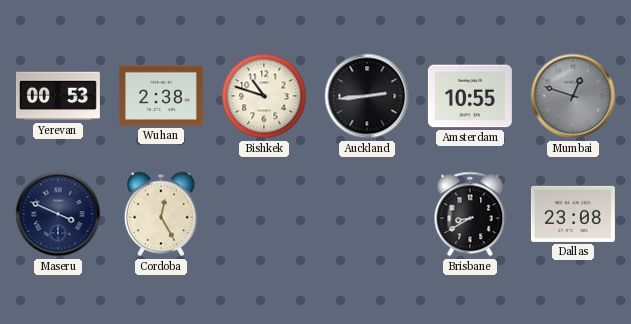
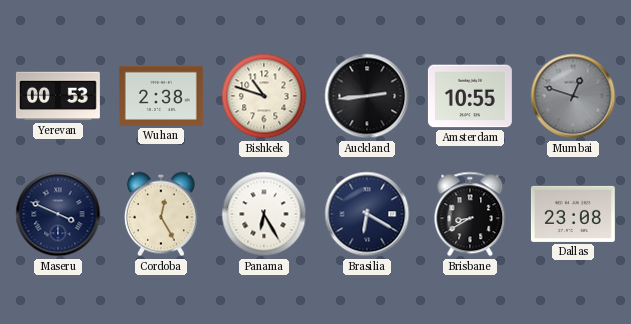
Panama: none -> 6:25 (264, 214)
Brasilia: none -> 6:20 (367, 214)
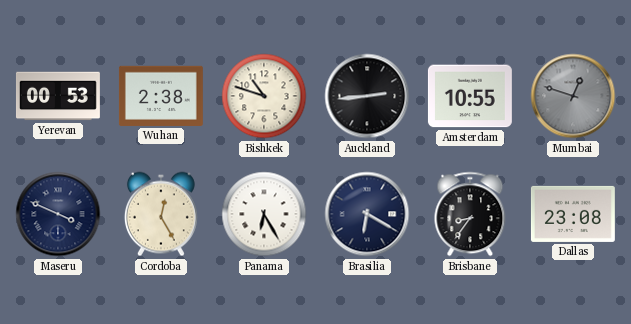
Brisbane: 8:40 -> 8:36 (470, 214)
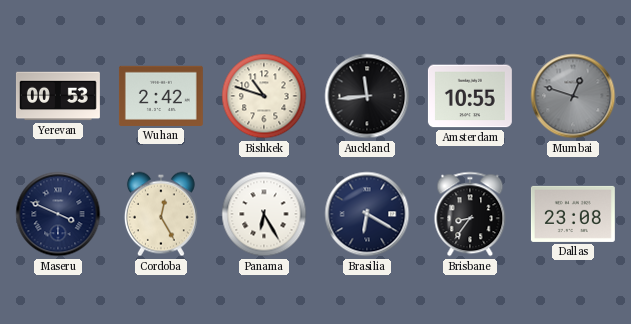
Wuhan: 2:38 -> 2:42 (161, 96)
Auckland: 2:44 -> 11:44 (367, 96)
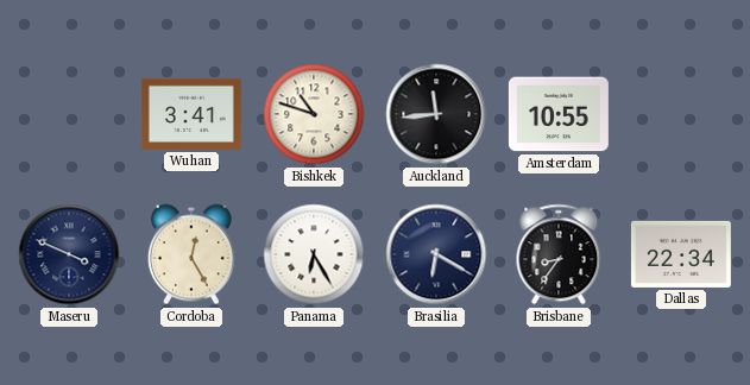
Yerevan: 00:53 -> none (58, 96)
Wuhan: 2:42 -> 3:41 (191, 114)
Mumbai: 12:48 -> none (573, 96)
Dallas: 23:08 -> 22:34 (681, 254)
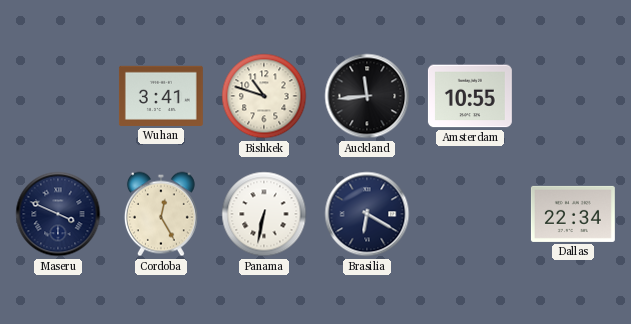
Panama: 6:25 -> 6:32 (264, 214)
Brisbane: 8:36 -> none (559, 254)
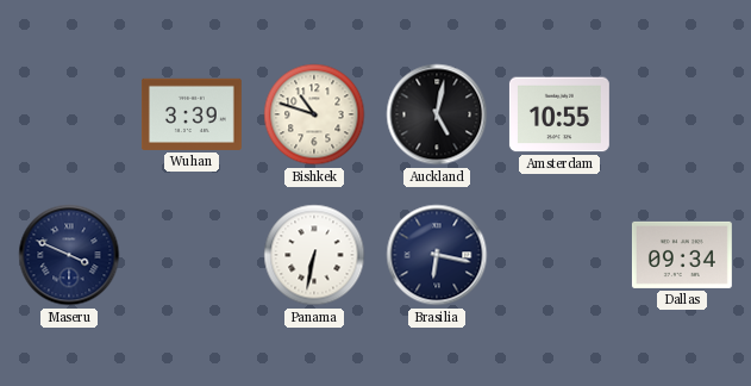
Wuhan: 3:41 -> 3:39 (192, 114)
Auckland: 11:44 -> 5:02 (437, 114)
Cordoba: 12:25 -> none (161, 214)
Brasilia: 6:20 -> 6:17 (437, 255)
Dallas: 22:34 -> 09:34 (682, 255)
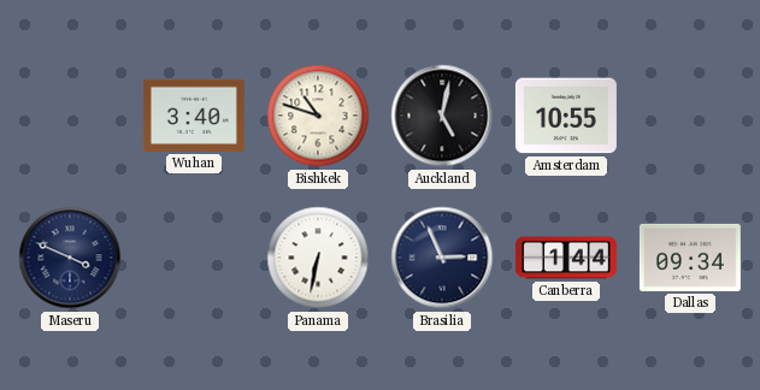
Wuhan: 3:39 -> 3:40 (194, 116)
Brasilia: 6:17 -> 2:56 (442, 258)
Canberra: none -> 1:44 (566, 258)
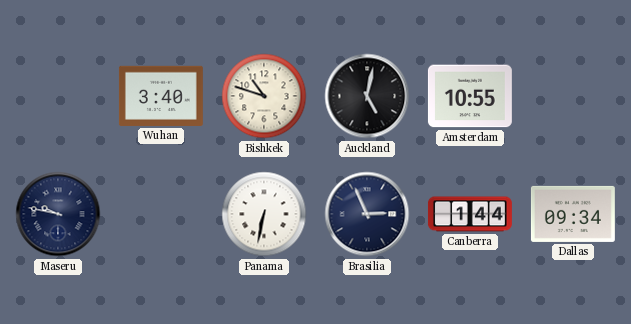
Maseru: 3:49 -> 9:47 (58, 214)
